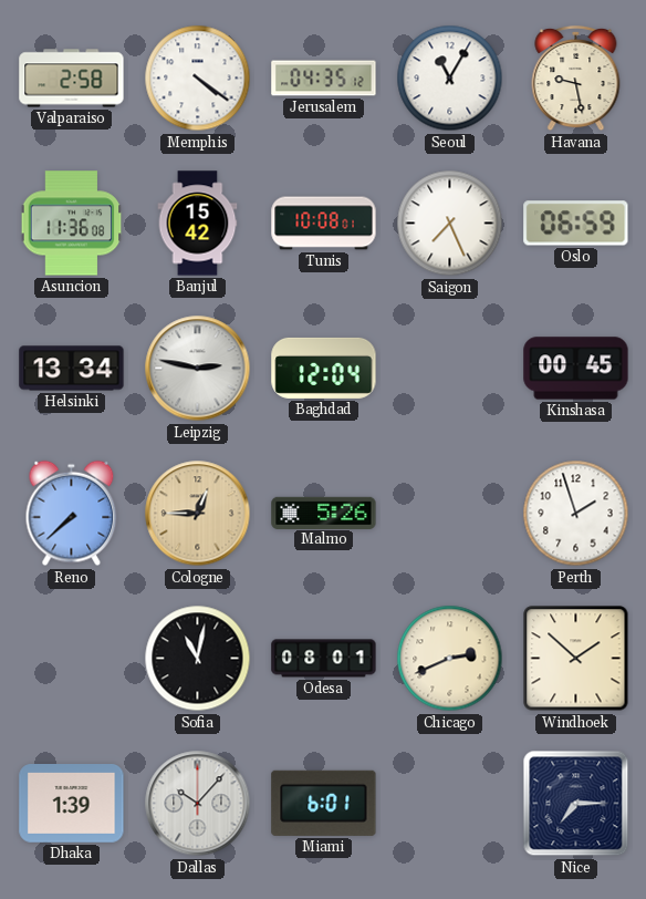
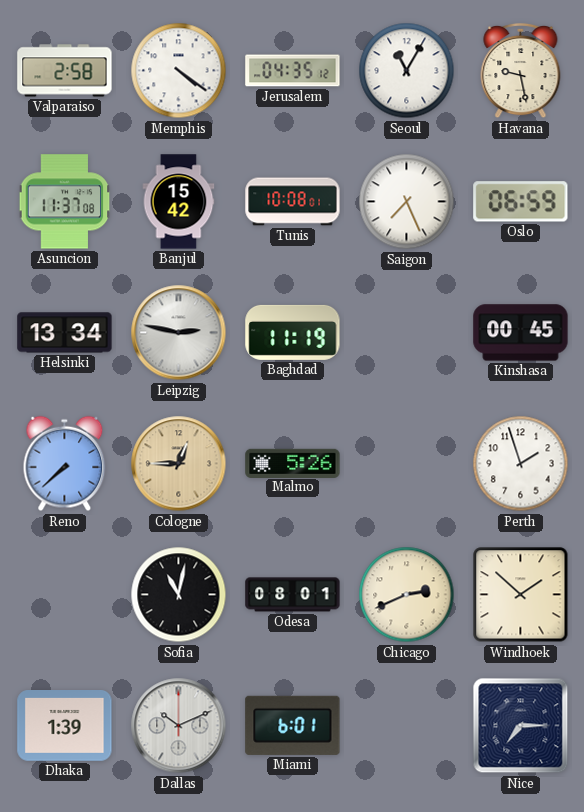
Asuncion: 11:36 -> 11:37 (65, 202)
Baghdad: 12:04 -> 11:19 (293, 332)
Dallas: 10:07 -> 10:11 (179, 726)
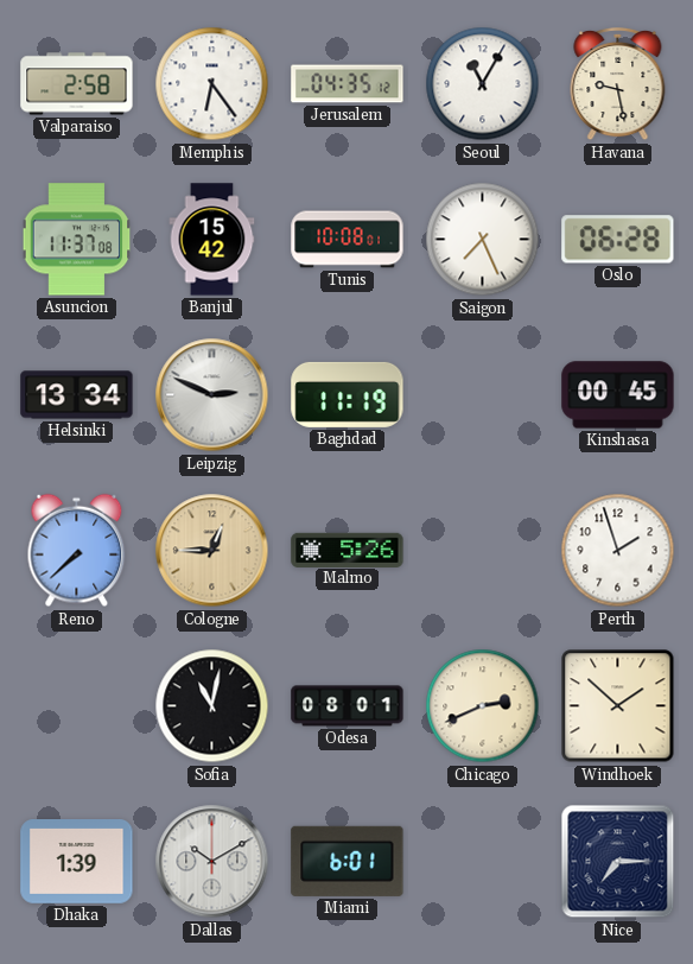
Memphis: 4:21 -> 6:24 (212, 84)
Oslo: 06:59 -> 06:28 (618, 240)
Leipzig: 2:47 -> 2:49 (212, 395)
Dallas: 10:11 -> 10:10 (212, 862)
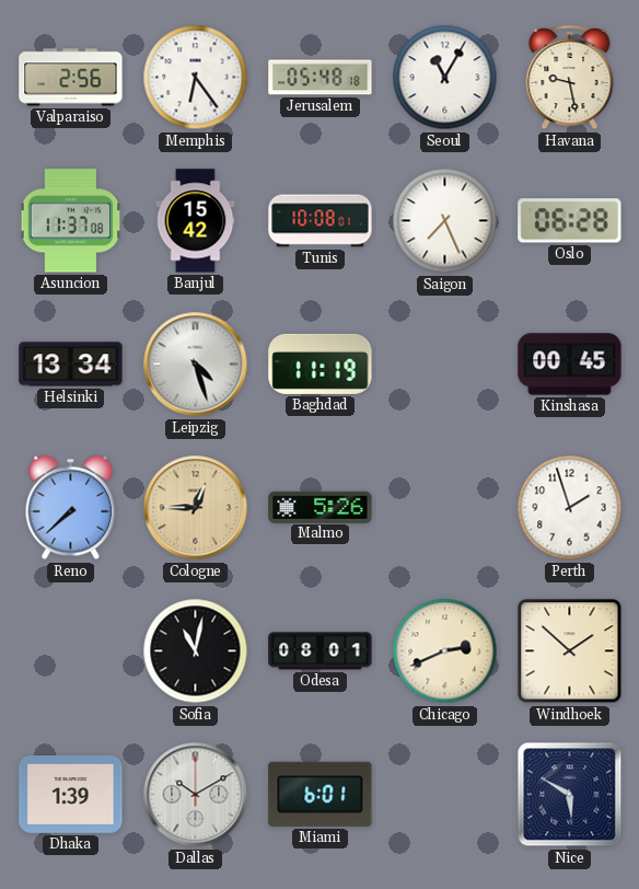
Valparaiso: 2:58 -> 2:56 (71, 78)
Jerusalem: 04:35 -> 05:48 (321, 78)
Leipzig: 2:49 -> 4:27 (196, 365)
Nice: 7:15 -> 5:50 (570, 795)
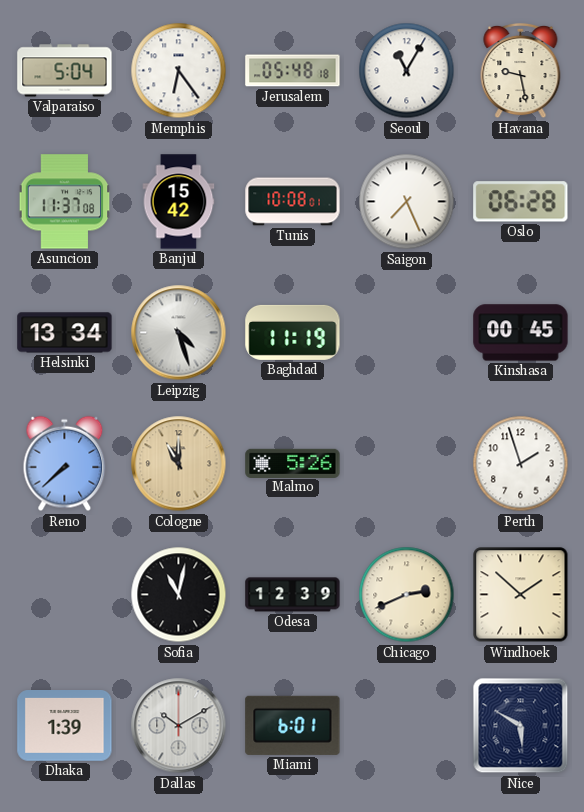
Valparaiso: 2:56 -> 5:04 (65, 71)
Cologne: 12:45 -> 11:00 (179, 464)
Odesa: 08:01 -> 12:39 (293, 595)
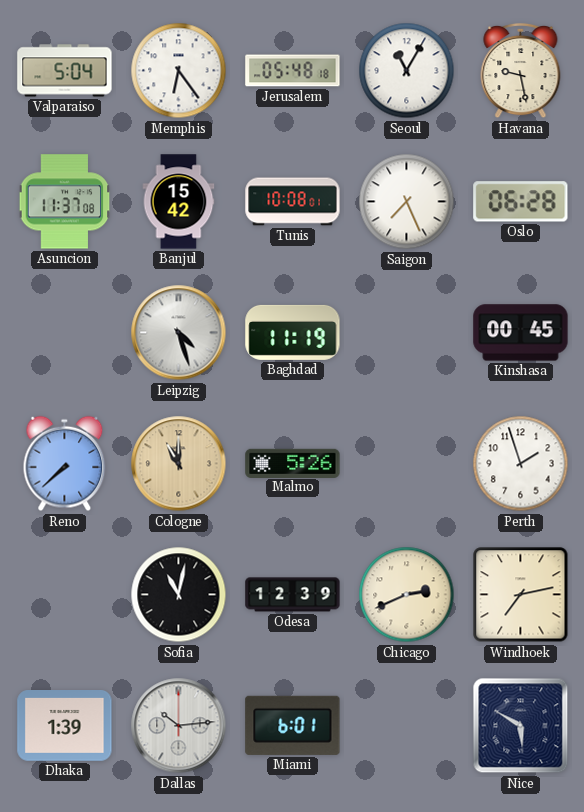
Helsinki: 13:34 -> none (65, 333)
Windhoek: 1:52 -> 7:13 (521, 595)
Dallas: 10:10 -> 10:14 (179, 726)
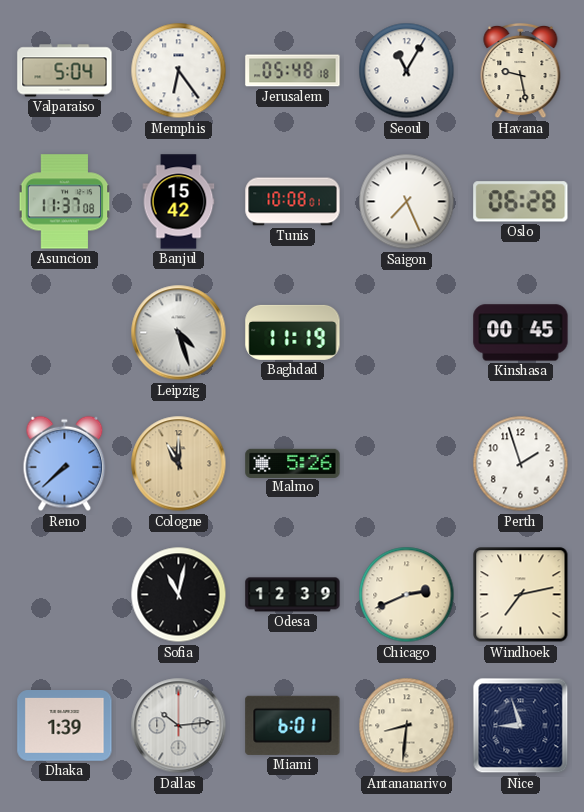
Antananarivo: none -> 8:31 (407, 726)
Nice: 5:50 -> 8:57 (521, 726)
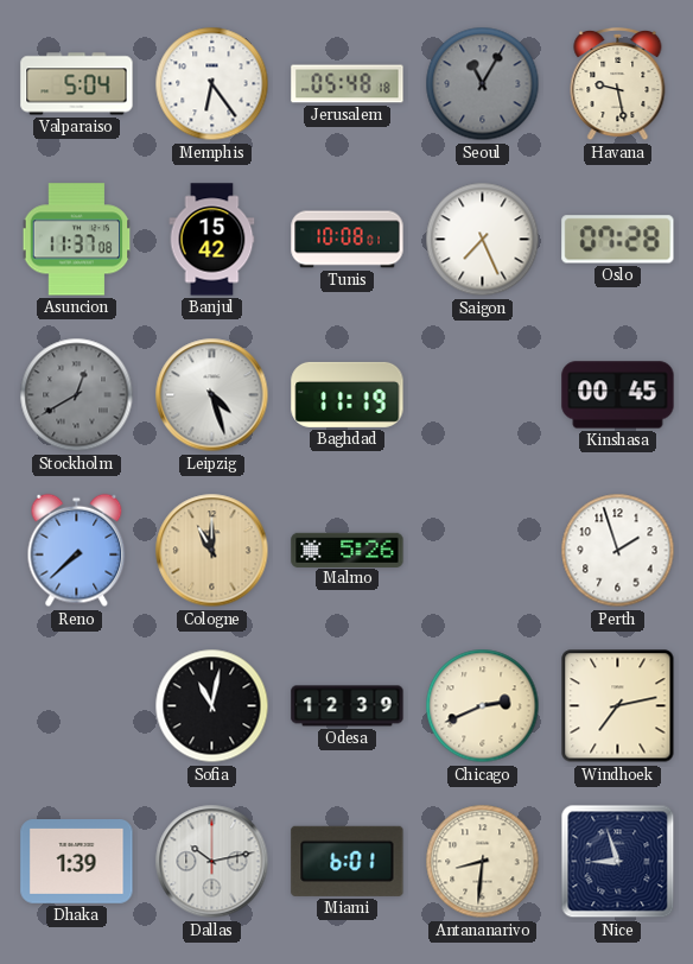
Seoul dial: white -> grey (483, 84)
Oslo: 06:28 -> 07:28 (618, 240)
Stockholm: none -> 12:40 (77, 395)
Dallas: 10:14 -> 10:13 (212, 862)
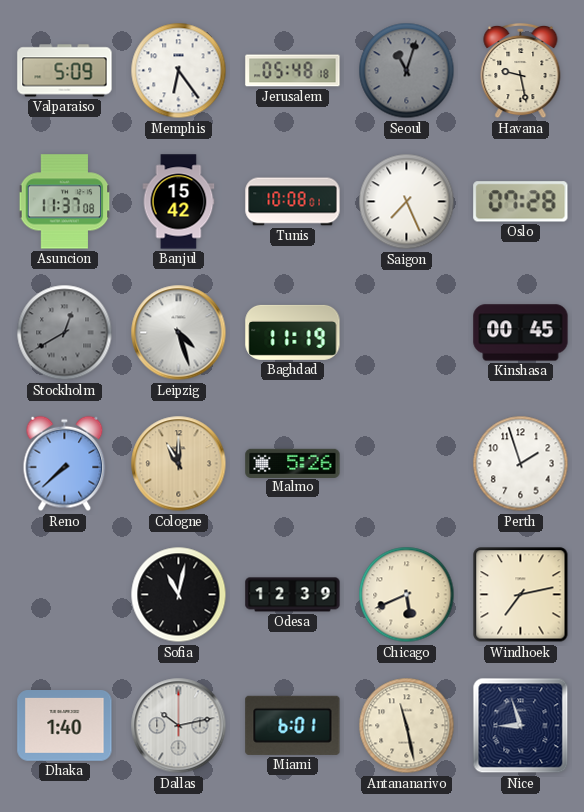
Valparaiso: 5:04 -> 5:09 (65, 71)
Seoul: 11:05 -> 11:03 (407, 71)
Chicago: 2:41 -> 5:41 (407, 595)
Dhaka: 1:39 -> 1:40 (65, 726)
Antananarivo: 8:31 -> 11:28 (407, 726)
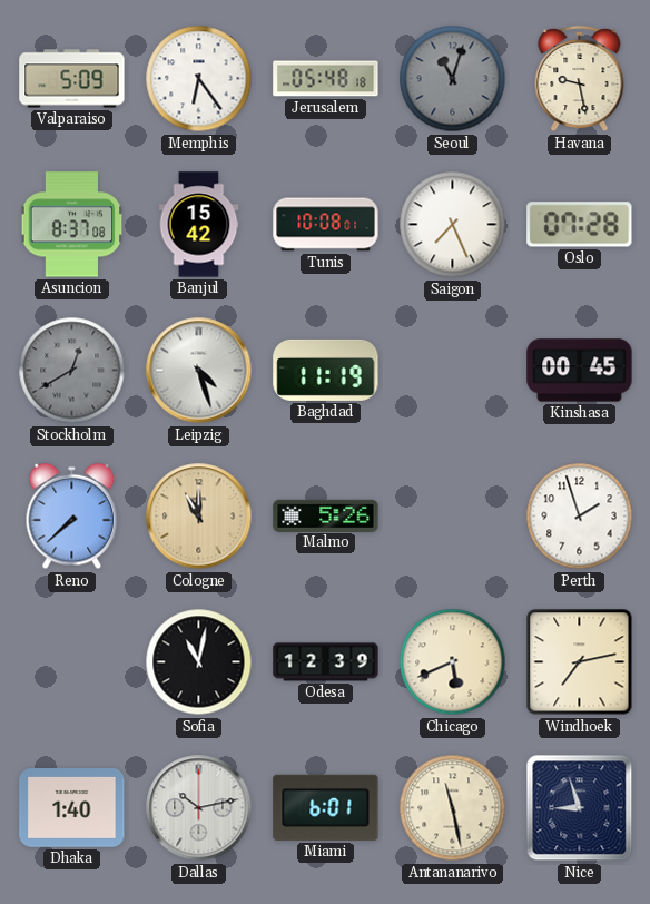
Asuncion: 11:37 -> 8:37 (72, 225)
